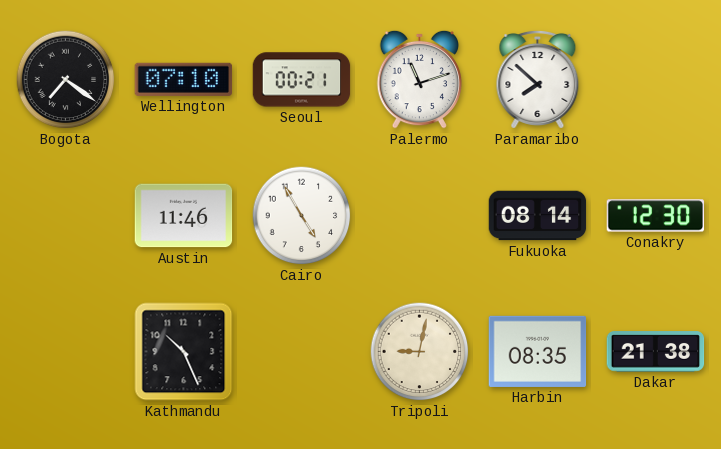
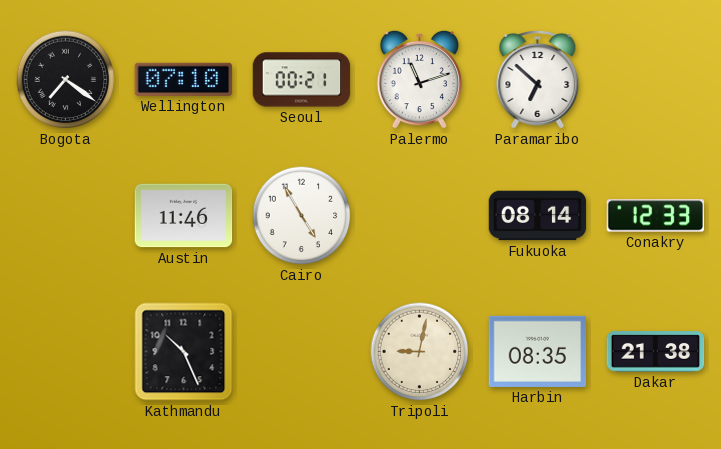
Paramaribo: 7:52 -> 6:52 (538, 79)
Conakry: 12:30 -> 12:33 (656, 216)
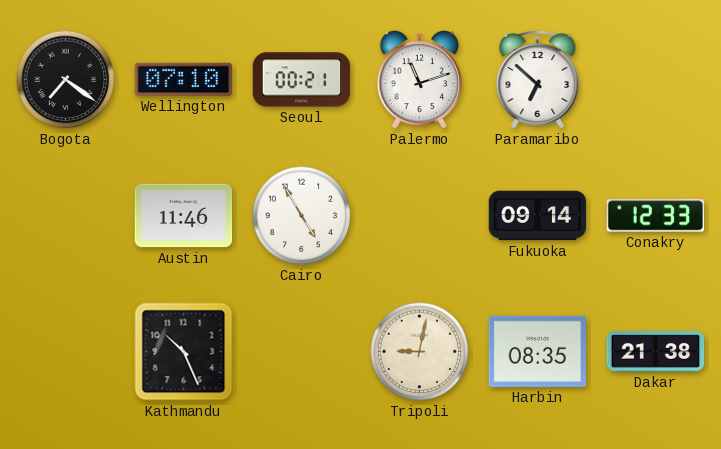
Fukuoka: 08:14 -> 09:14 (538, 216)
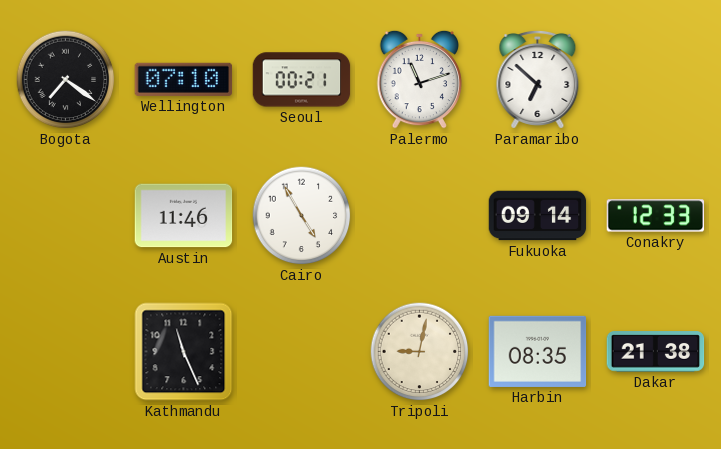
Kathmandu: 10:26 -> 11:26 (184, 352)
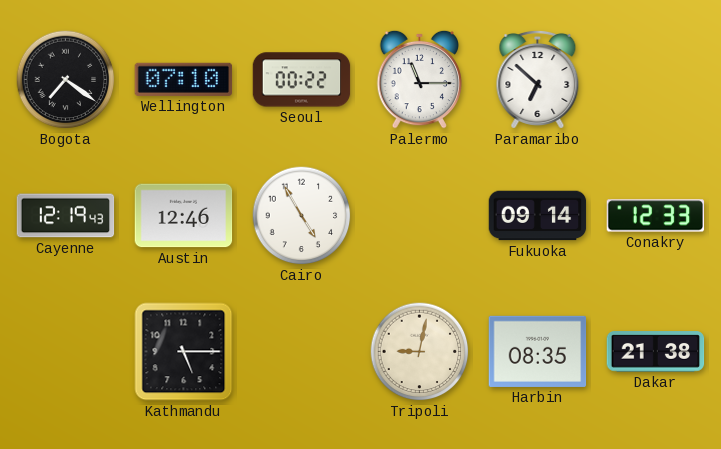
Seoul: 00:21 -> 00:22 (302, 80)
Palermo: 11:12 -> 11:15 (420, 79)
Cayenne: none -> 12:19 (66, 216)
Austin: 11:46 -> 12:46 (184, 216)
Kathmandu: 11:26 -> 5:15 (184, 352)
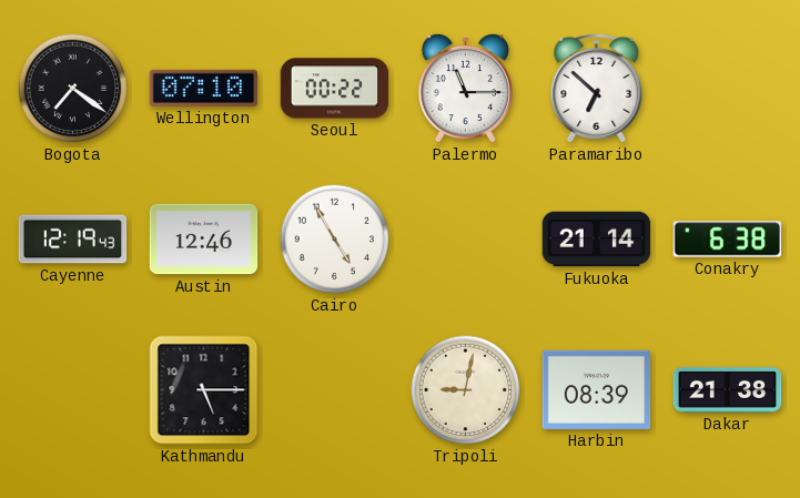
Fukuoka: 09:14 -> 21:14 (597, 240)
Conakry: 12:33 -> 6:38 (728, 240)
Harbin: 08:35 -> 08:39 (597, 389)
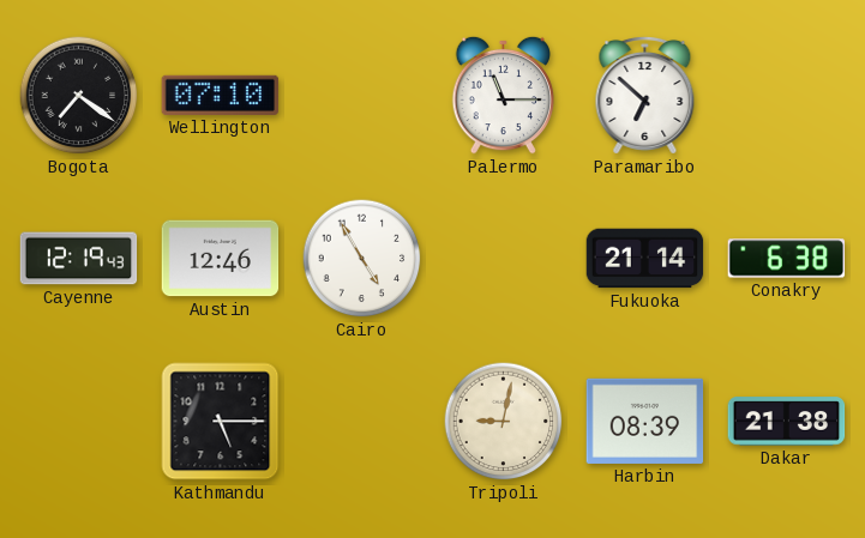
Seoul: 00:22 -> none (335, 89)
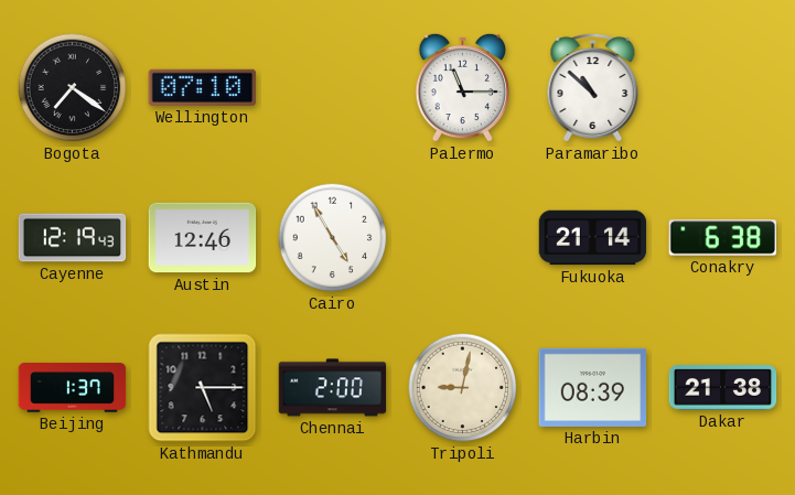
Paramaribo: 6:52 -> 10:52 (593, 87)
Beijing: none -> 1:37 (73, 388)
Chennai: none -> 2:00 (333, 388)
